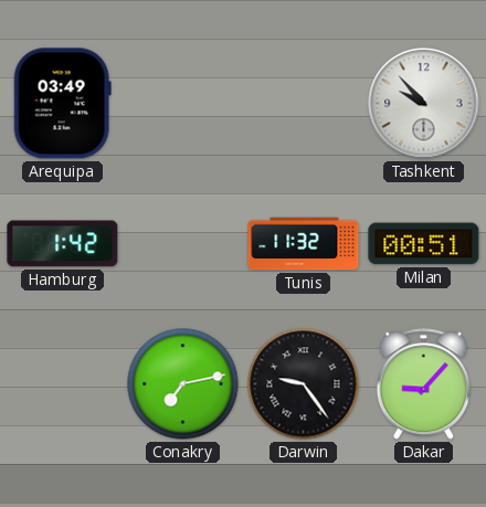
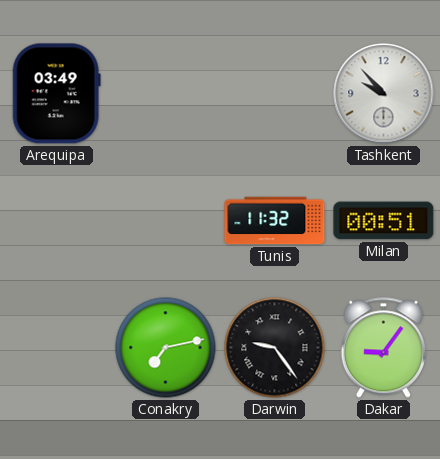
Hamburg: 1:42 -> none (63, 244)
Dakar: 9:07 -> 9:06 (383, 348)
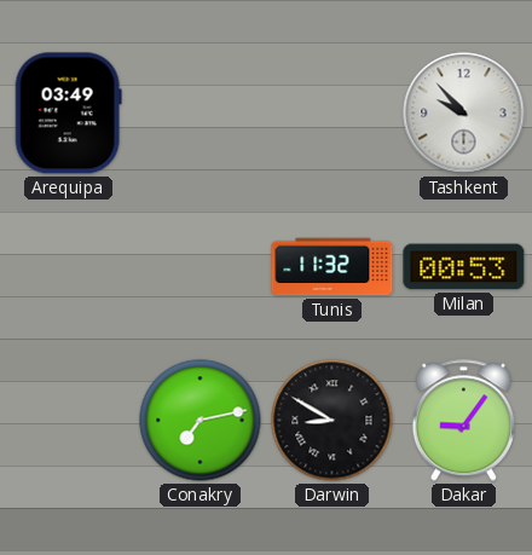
Milan: 00:51 -> 00:53 (464, 267)
Darwin: 9:24 -> 8:50 (332, 421)
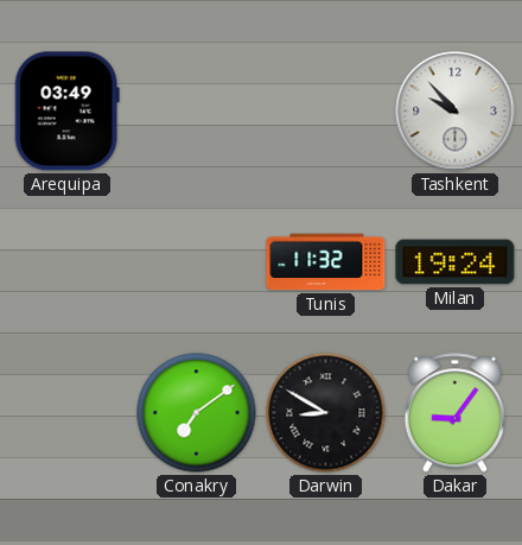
Milan: 00:53 -> 19:24 (456, 262)
Conakry: 7:13 -> 7:09 (197, 413)
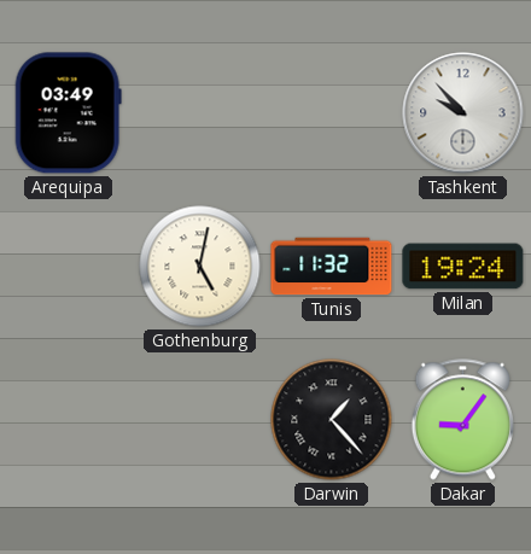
Gothenburg: none -> 5:02 (200, 267)
Conakry: 7:09 -> none (197, 413)
Darwin: 8:50 -> 1:23 (332, 420)
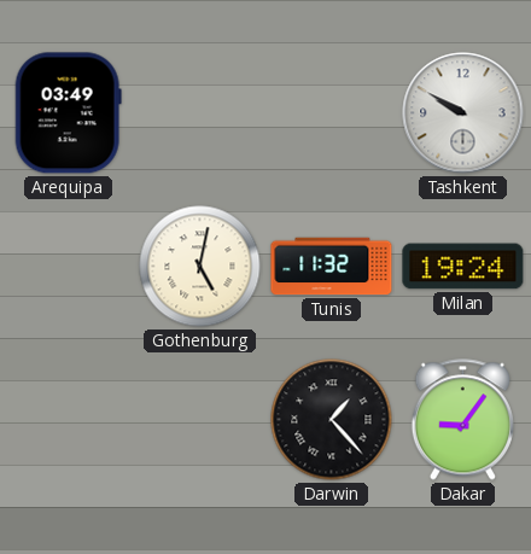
Tashkent: 9:53 -> 9:50 (463, 113)
